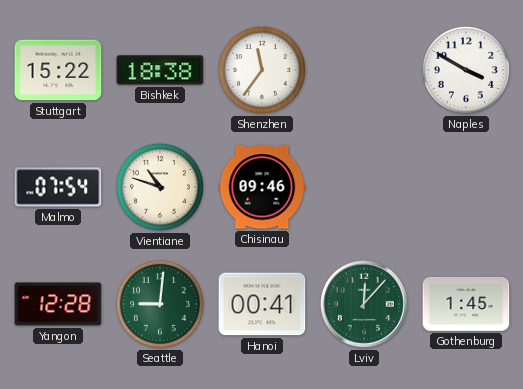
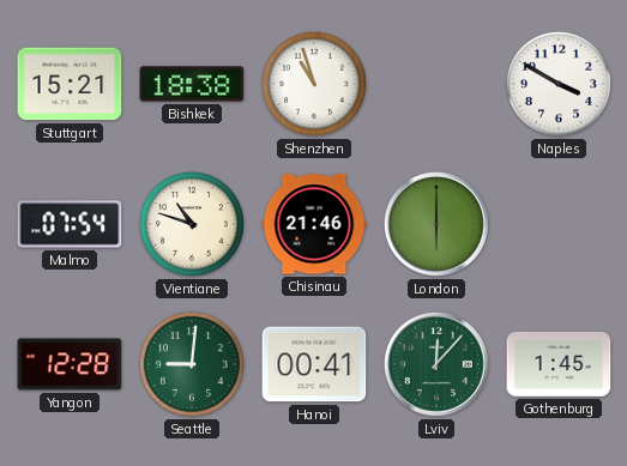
Stuttgart: 15:22 -> 15:21 (70, 84)
Shenzhen: 11:36 -> 10:57 (314, 84)
Chisinau: 09:46 -> 21:46 (314, 224)
London: none -> 6:00 (436, 224)
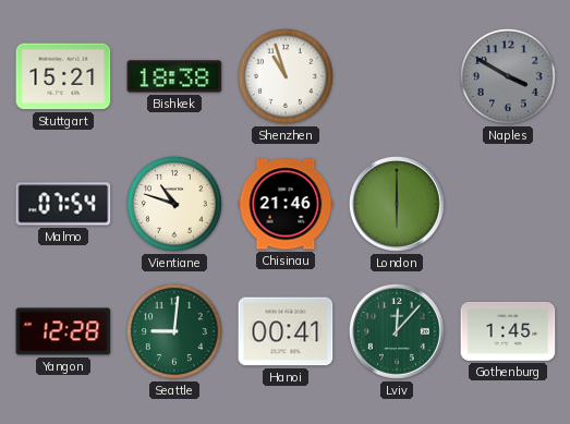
Naples dial: white -> grey (508, 76)
